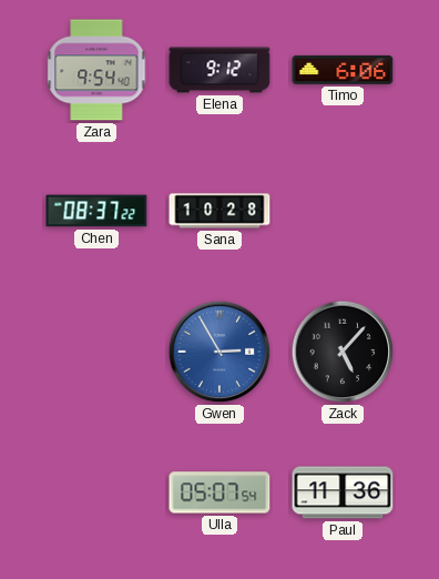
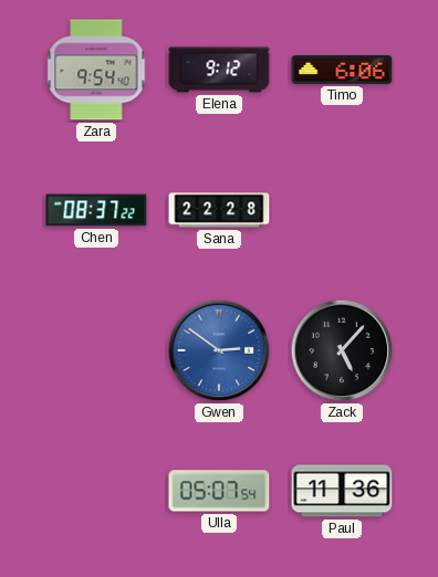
Sana: 10:28 -> 22:28 (219, 210)
Gwen: 2:55 -> 2:51 (219, 350)
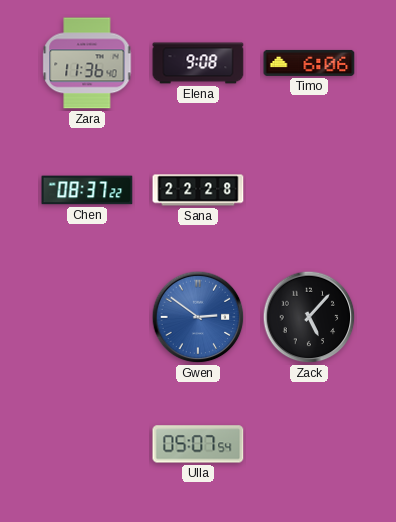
Zara: 9:54 -> 11:36 (87, 63)
Elena: 9:12 -> 9:08 (198, 63)
Paul: 11:36 -> none (342, 491)
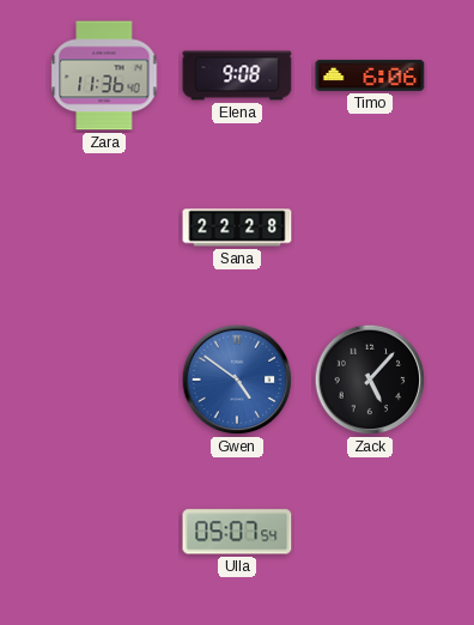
Chen: 08:37 -> none (87, 190)
Gwen: 2:51 -> 4:51 (237, 380)
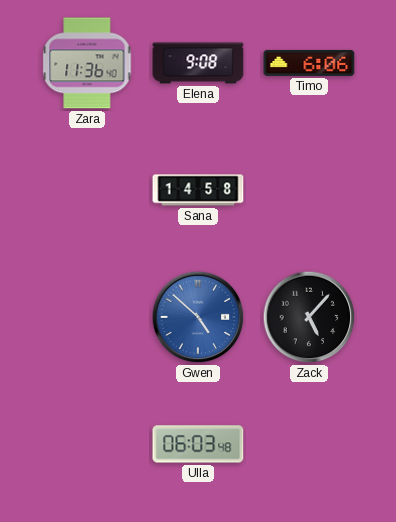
Sana: 22:28 -> 14:58 (198, 190)
Gwen: 4:51 -> 4:52 (198, 317)
Ulla: 05:07 -> 06:03 (198, 444)
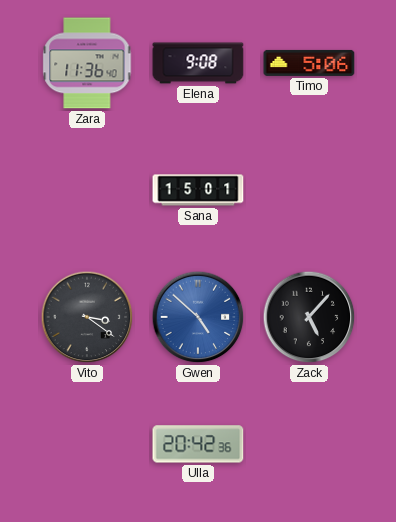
Timo: 6:06 -> 5:06 (309, 63)
Sana: 14:58 -> 15:01 (198, 190)
Vito: none -> 3:21 (87, 317)
Ulla: 06:03 -> 20:42 (198, 444)
